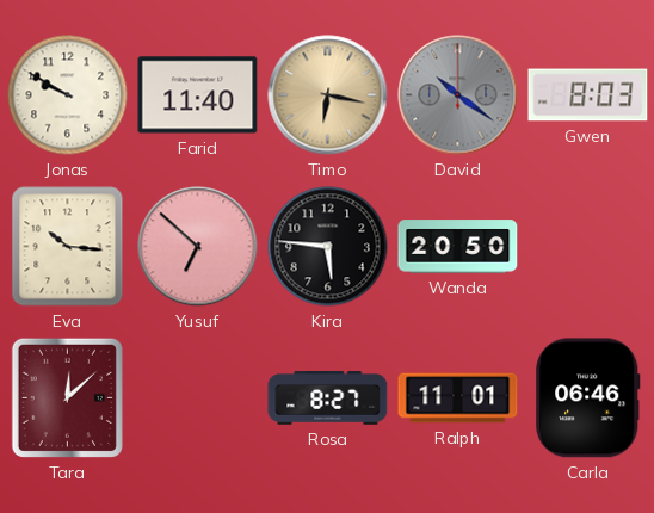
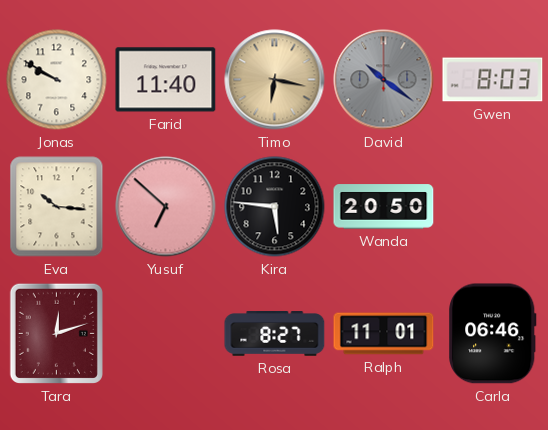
Tara: 12:08 -> 12:12 (56, 333)
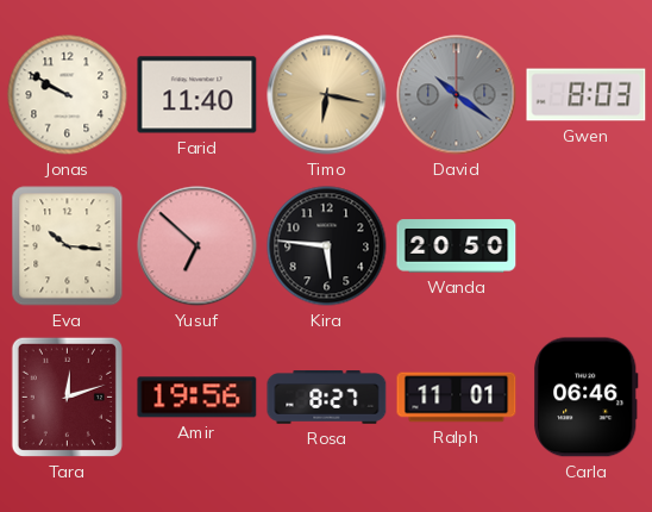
Amir: none -> 19:56 (198, 398)
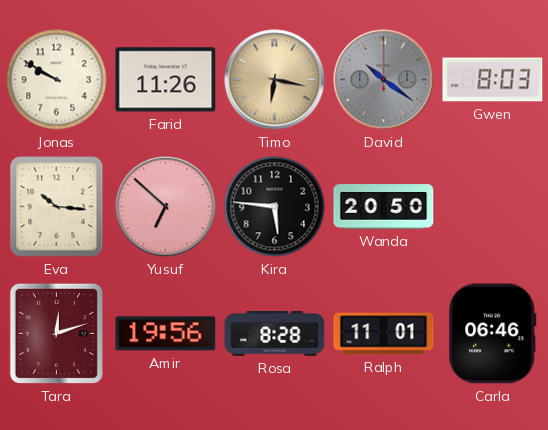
Farid: 11:40 -> 11:26 (166, 80)
Rosa: 8:27 -> 8:28 (275, 334)
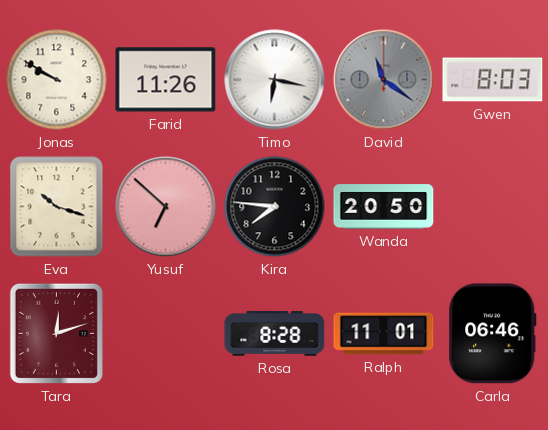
Timo dial: champagne -> white (275, 80)
David: 10:21 -> 11:21 (384, 80)
Eva: 10:16 -> 10:18 (57, 207)
Kira: 5:46 -> 7:46 (275, 207)
Amir: 19:56 -> none (166, 334)
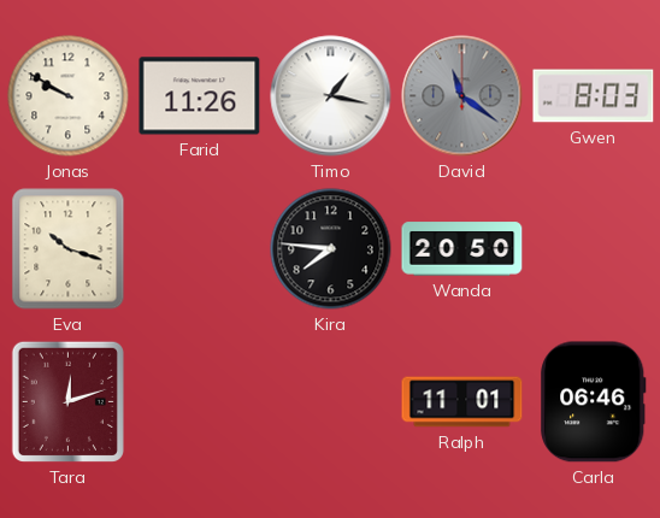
Timo: 6:17 -> 1:17 (331, 96)
Yusuf: 6:52 -> none (166, 207)
Rosa: 8:28 -> none (275, 334)
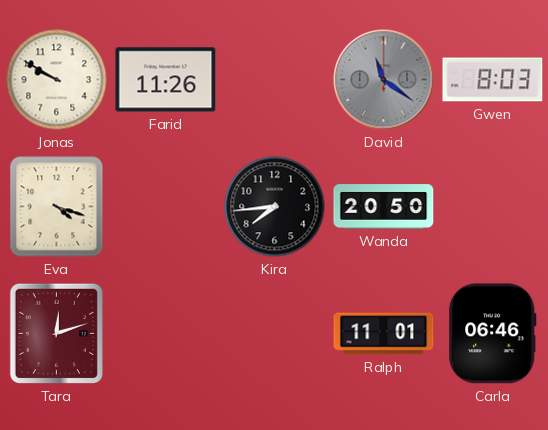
Timo: 1:17 -> none (331, 96)
Eva: 10:18 -> 4:18 (57, 207)
Kira: 7:46 -> 7:44 (275, 207)
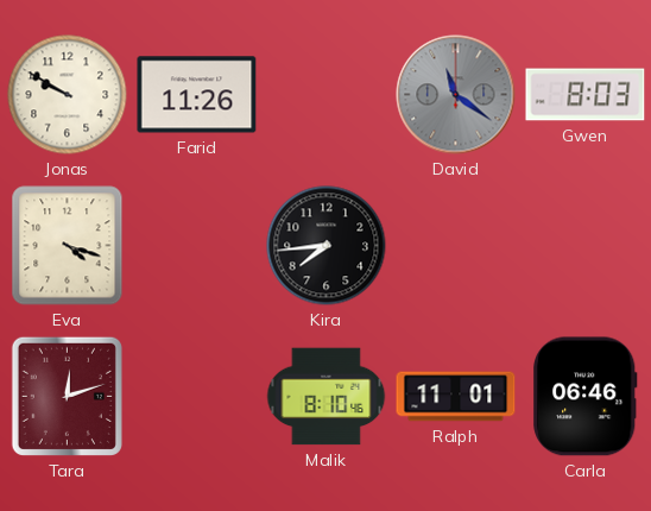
Wanda: 20:50 -> none (384, 207)
Malik: none -> 8:10 (327, 397)
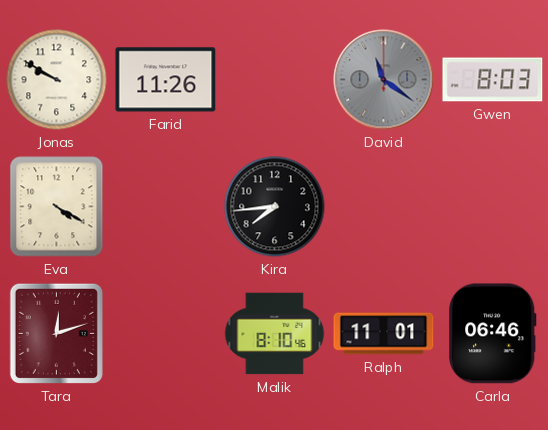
Eva: 4:18 -> 4:20 (57, 207)
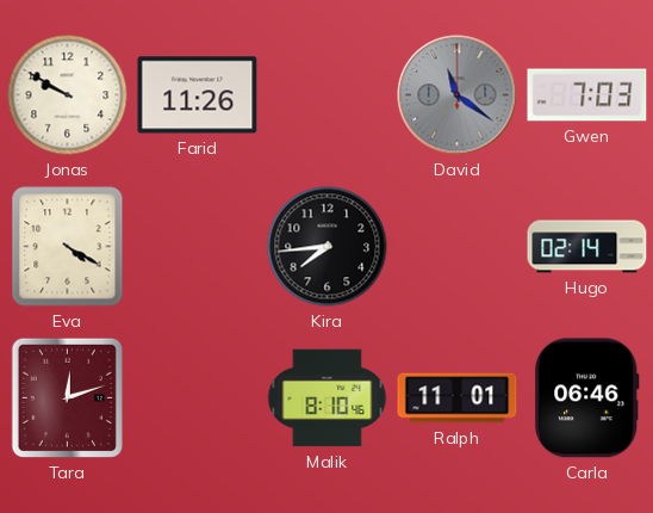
Gwen: 8:03 -> 7:03 (587, 95)
Hugo: none -> 02:14 (587, 247)
